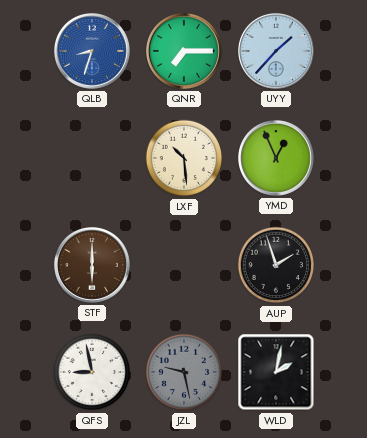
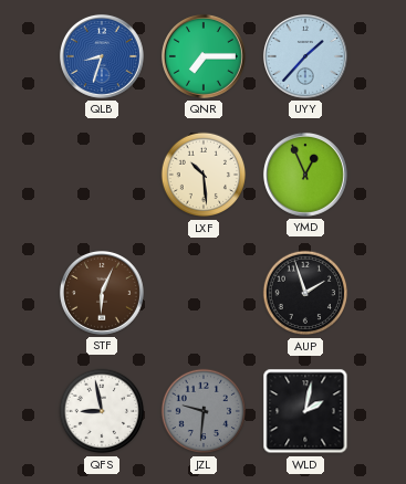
STF: 6:00 -> 6:04 (102, 293)
JZL: 9:28 -> 9:31 (204, 411)
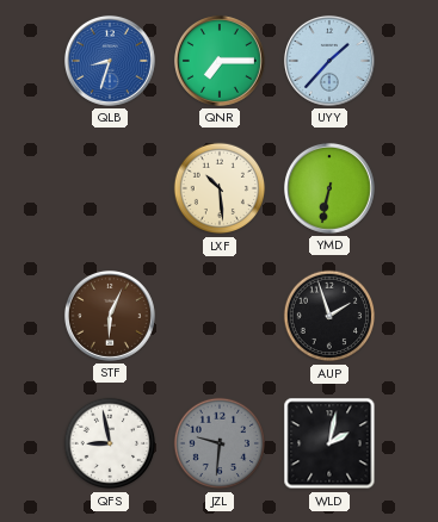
YMD: 12:56 -> 6:32 (329, 188)
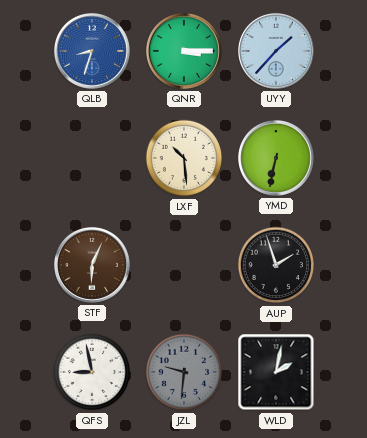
QNR: 7:15 -> 3:15 (184, 51)
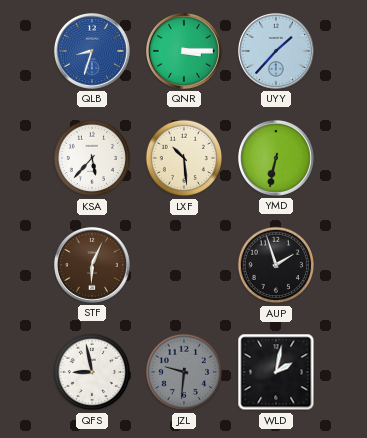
KSA: none -> 5:37 (92, 158)
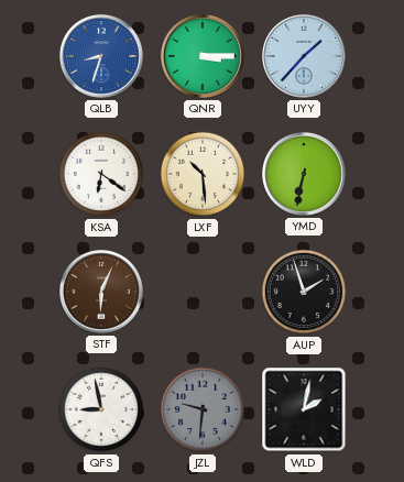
KSA: 5:37 -> 6:21 (101, 174)
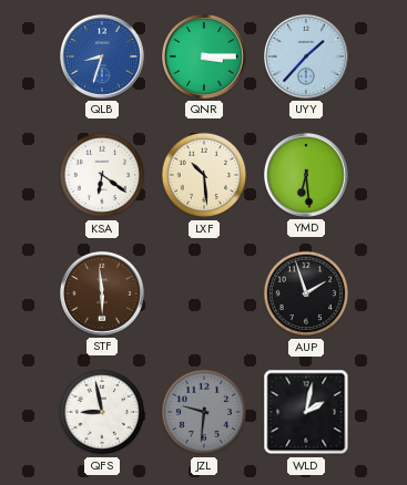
YMD: 6:32 -> 6:29 (306, 175)
STF: 6:04 -> 5:59 (102, 293)
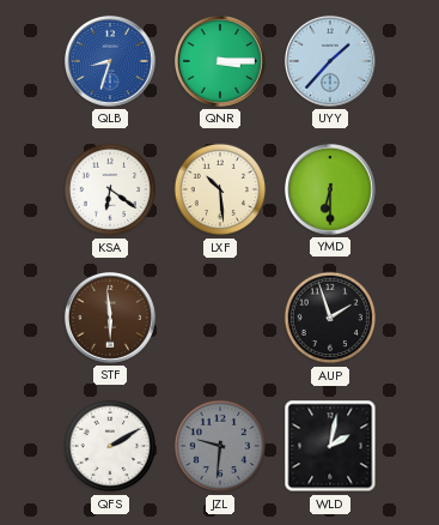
YMD: 6:29 -> 6:30 (330, 189)
QFS: 8:58 -> 2:10 (110, 446)
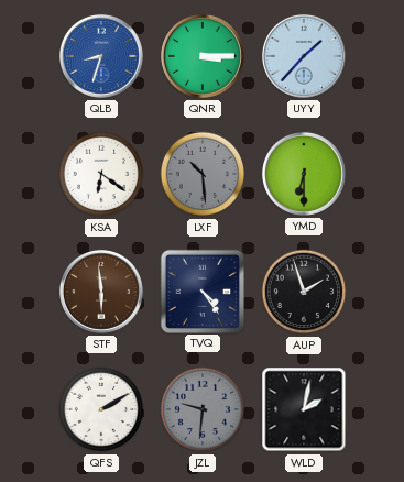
LXF dial: cream -> grey (203, 174)
TVQ: none -> 4:24 (201, 291)
